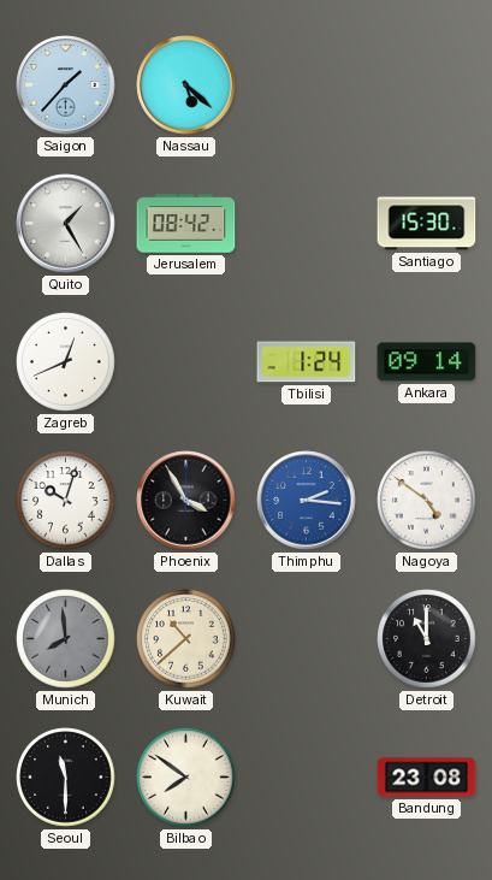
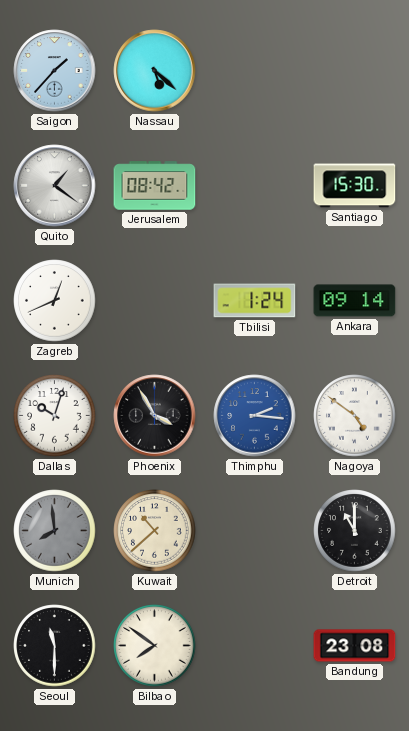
Quito: 1:25 -> 1:21 (55, 186)
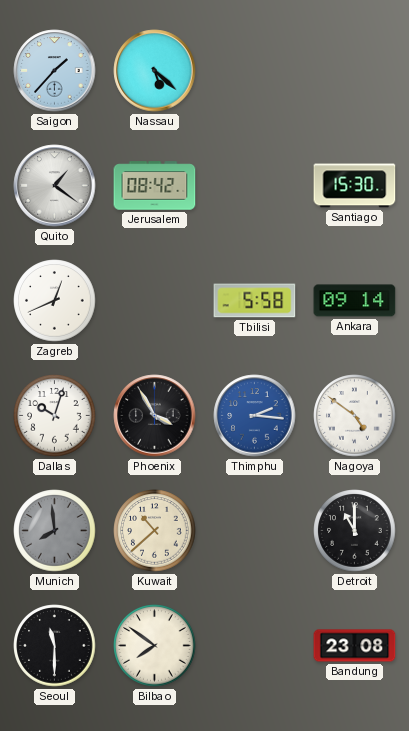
Tbilisi: 1:24 -> 5:58 (255, 301)
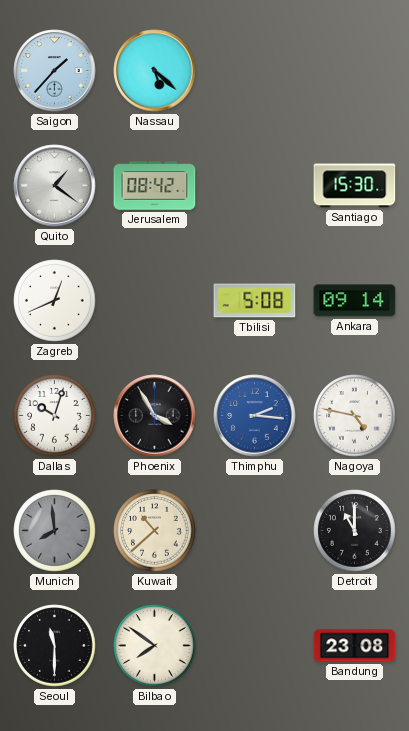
Tbilisi: 5:58 -> 5:08 (255, 301)
Nagoya: 4:51 -> 4:47 (355, 416)
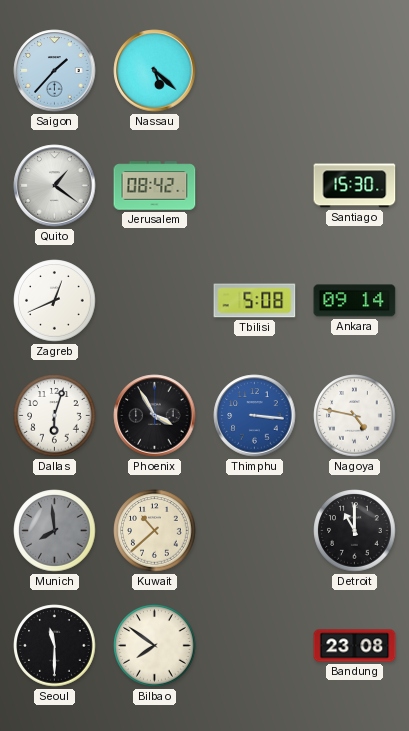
Dallas: 10:03 -> 6:03 (55, 416)
Thimphu: 2:16 -> 3:16 (255, 416)
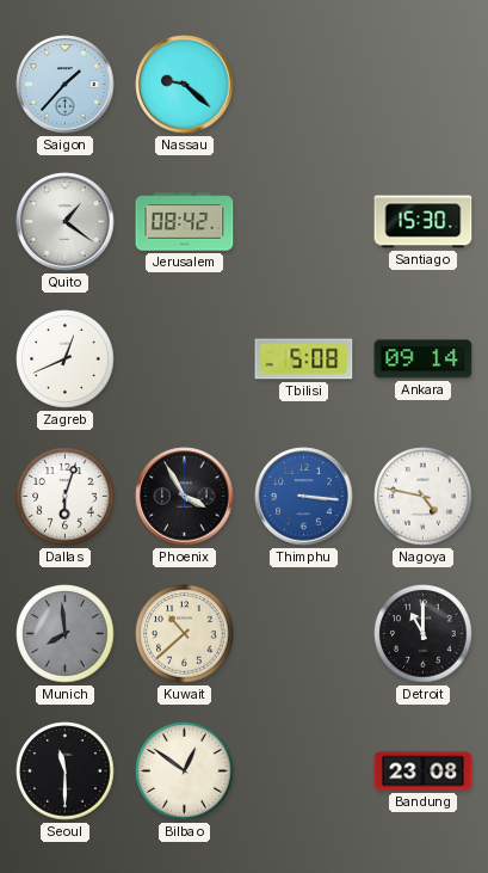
Nassau: 5:22 -> 9:22 (185, 85)
Bilbao: 7:51 -> 12:51 (185, 771)
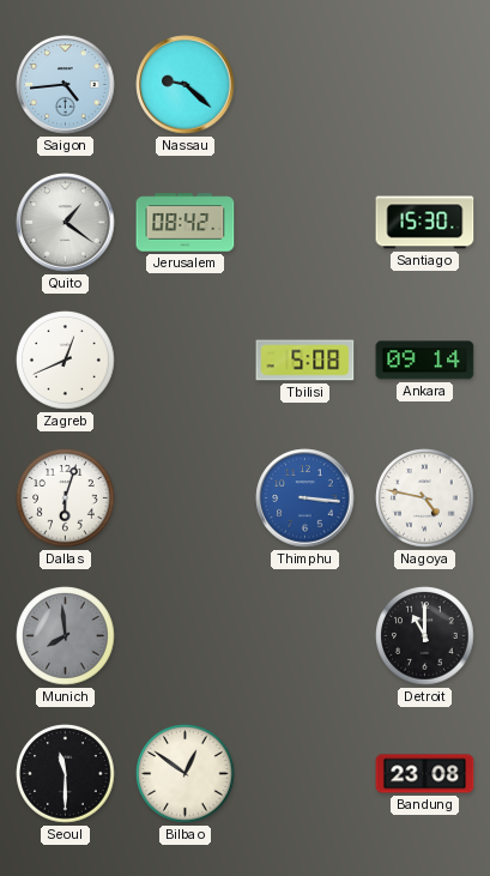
Saigon: 1:37 -> 4:44 (66, 85)
Phoenix: 3:55 -> none (185, 497)
Kuwait: 10:38 -> none (185, 634)
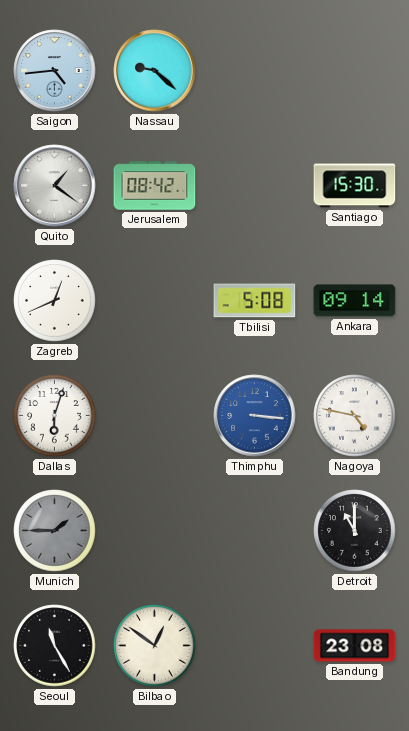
Munich: 7:59 -> 1:45 (55, 531)
Seoul: 11:30 -> 11:25 (55, 646)
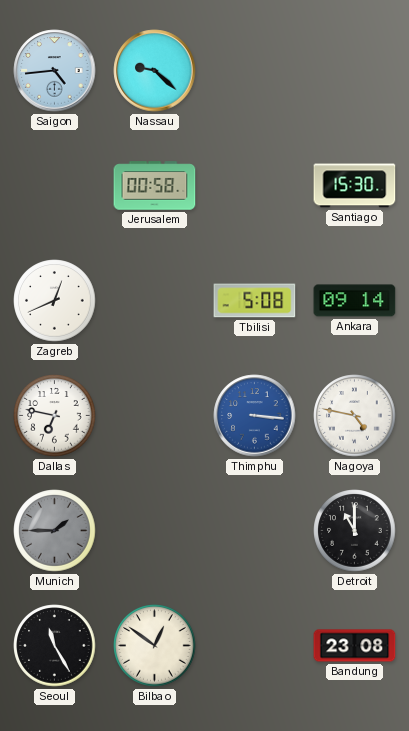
Quito: 1:21 -> none (55, 186)
Jerusalem: 08:42 -> 00:58 (155, 186)
Dallas: 6:03 -> 6:47 (55, 416)
